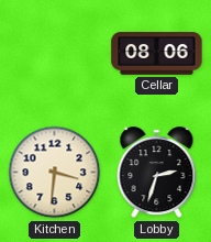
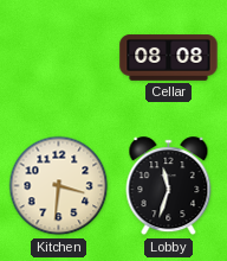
Cellar: 08:06 -> 08:08 (169, 58)
Lobby: 2:33 -> 11:33 (169, 186)
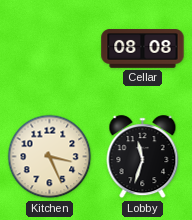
Kitchen: 3:31 -> 3:26 (50, 157)
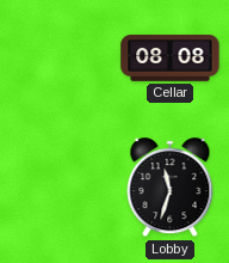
Kitchen: 3:26 -> none (50, 157)
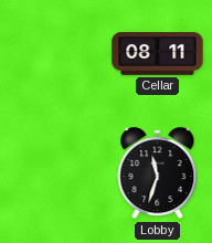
Cellar: 08:08 -> 08:11 (158, 54)
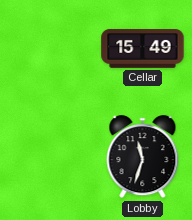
Cellar: 08:11 -> 15:49 (143, 49)
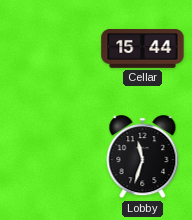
Cellar: 15:49 -> 15:44 (143, 49)
